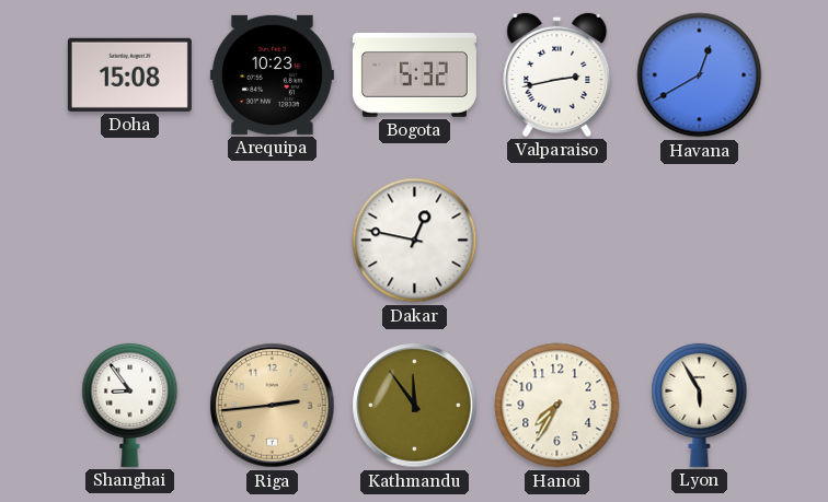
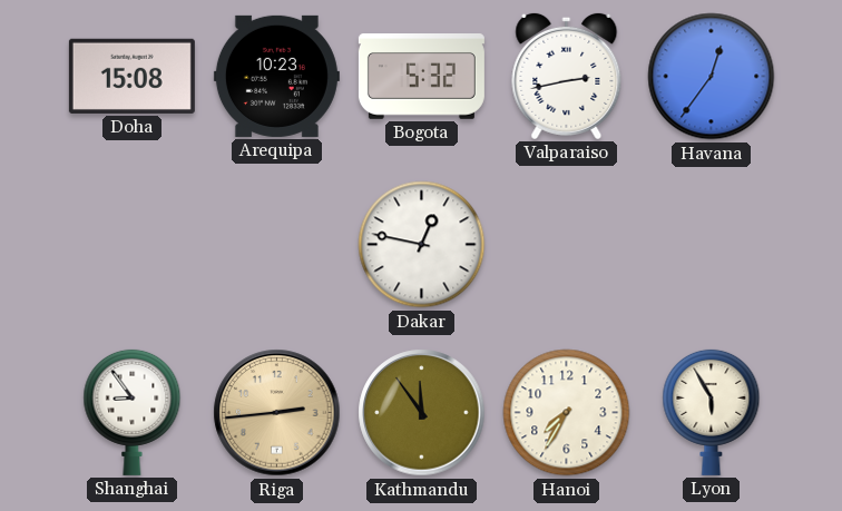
Havana: 12:40 -> 12:36 (712, 77)
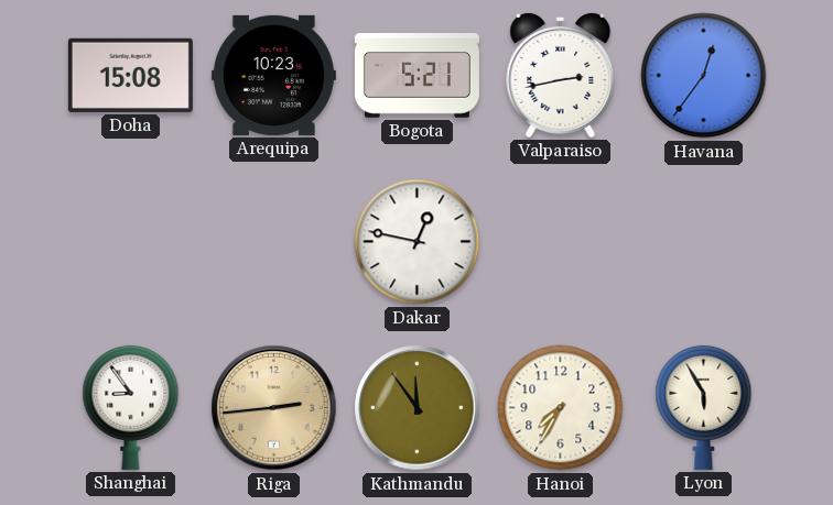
Bogota: 5:32 -> 5:21 (416, 76)
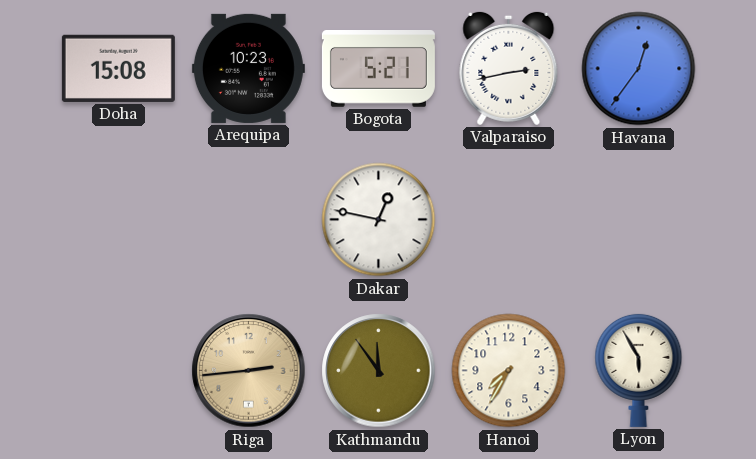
Shanghai: 8:54 -> none (131, 407)
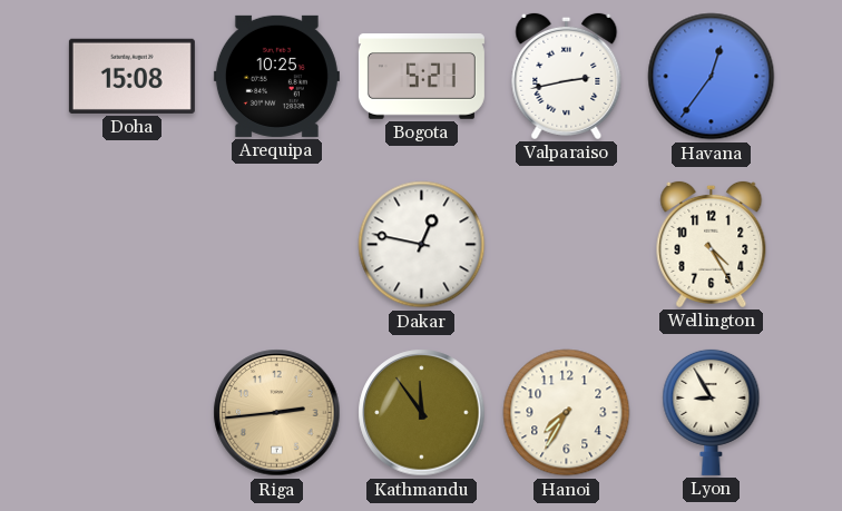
Arequipa: 10:23 -> 10:25 (276, 76)
Wellington: none -> 4:25 (712, 244)
Lyon: 5:55 -> 8:55 (712, 412)
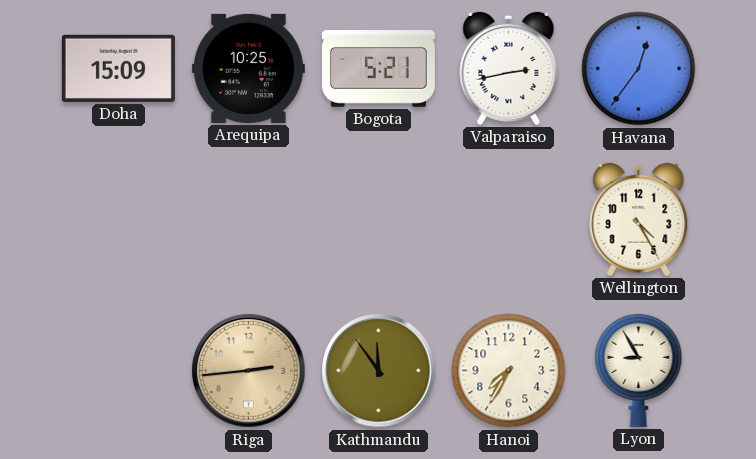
Doha: 15:08 -> 15:09 (118, 68)
Dakar: 12:47 -> none (422, 245)
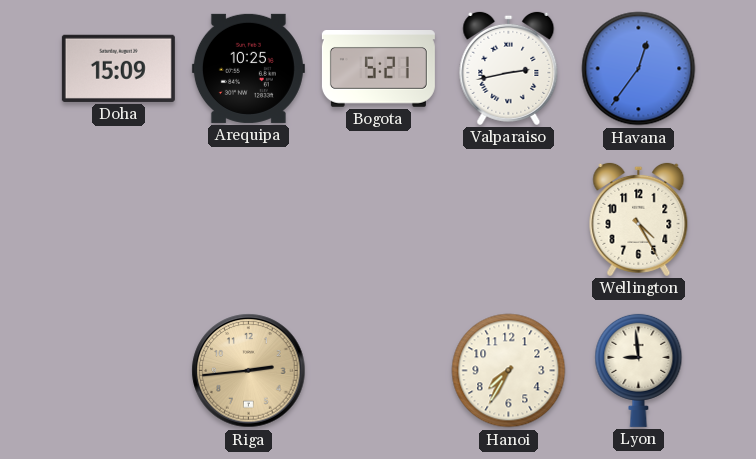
Kathmandu: 11:54 -> none (379, 371)
Lyon: 8:55 -> 8:59 (639, 370)
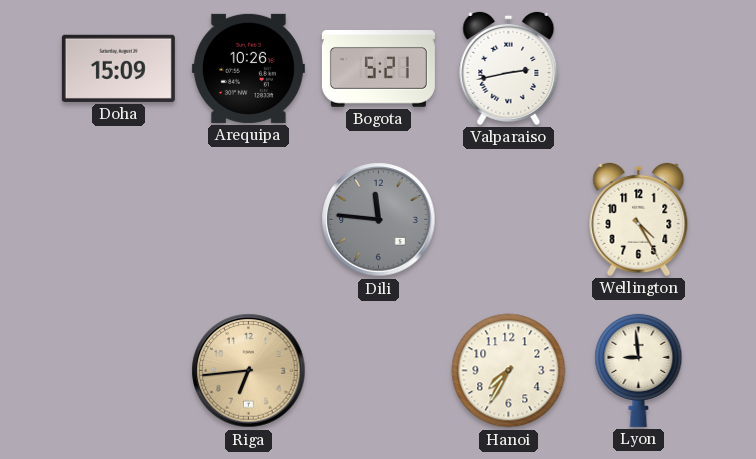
Arequipa: 10:25 -> 10:26 (248, 68)
Havana: 12:36 -> none (639, 69)
Dili: none -> 11:46 (379, 220)
Riga: 2:44 -> 6:44 (249, 371)
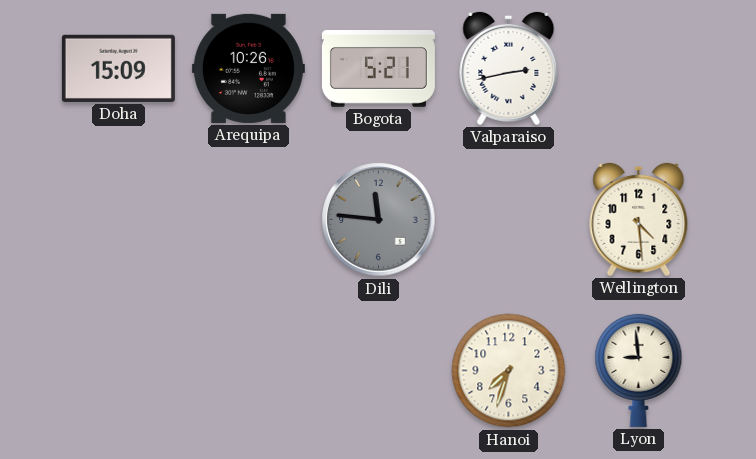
Wellington: 4:25 -> 4:29 (639, 219)
Riga: 6:44 -> none (249, 371)
Hanoi: 7:35 -> 7:33 (509, 371)
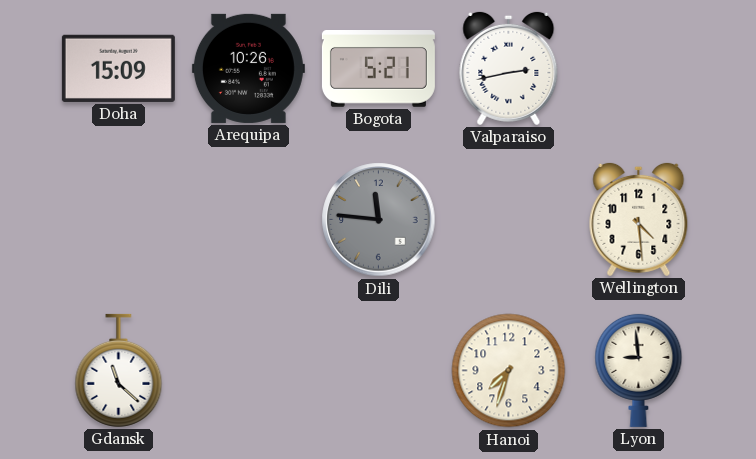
Gdansk: none -> 11:22 (119, 370)
